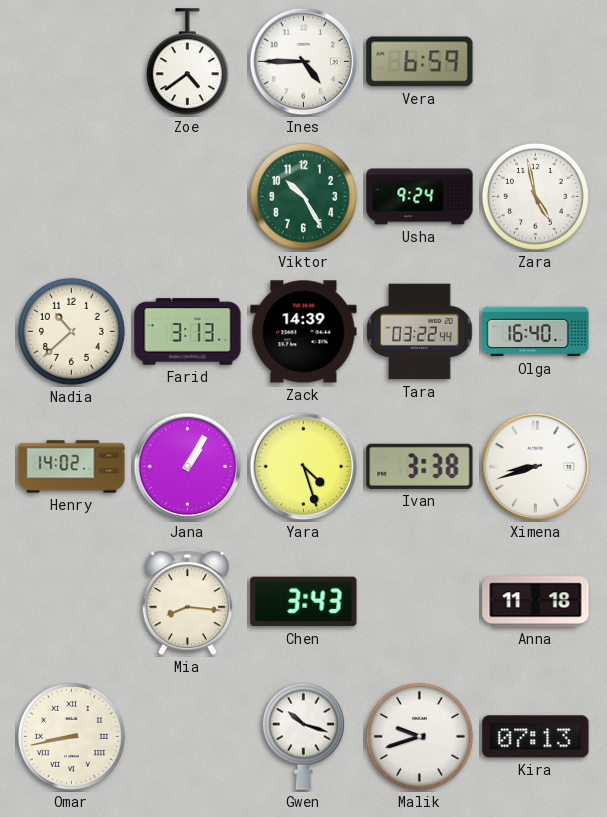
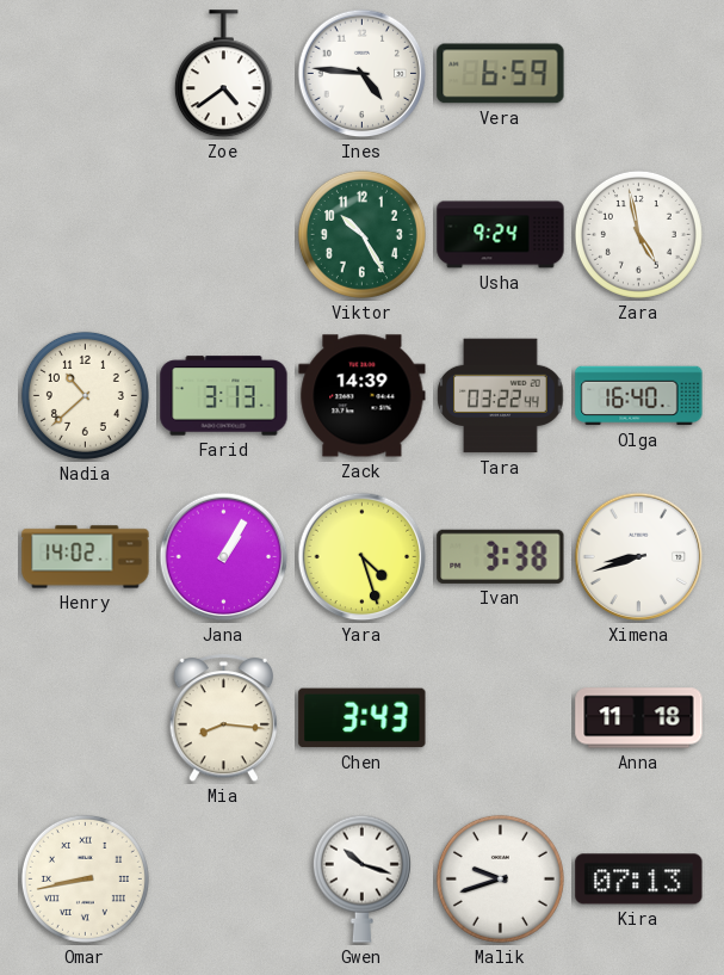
Ines: 4:45 -> 4:46 (363, 74)
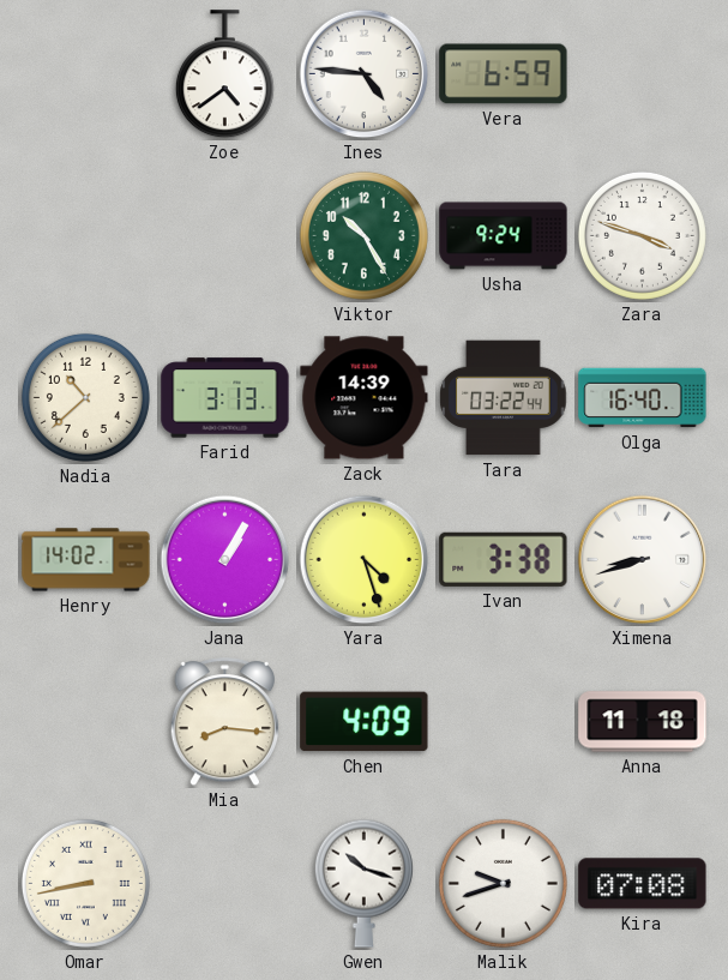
Zara: 4:58 -> 3:48 (642, 235)
Chen: 3:43 -> 4:09 (365, 722)
Kira: 07:13 -> 07:08 (643, 884)
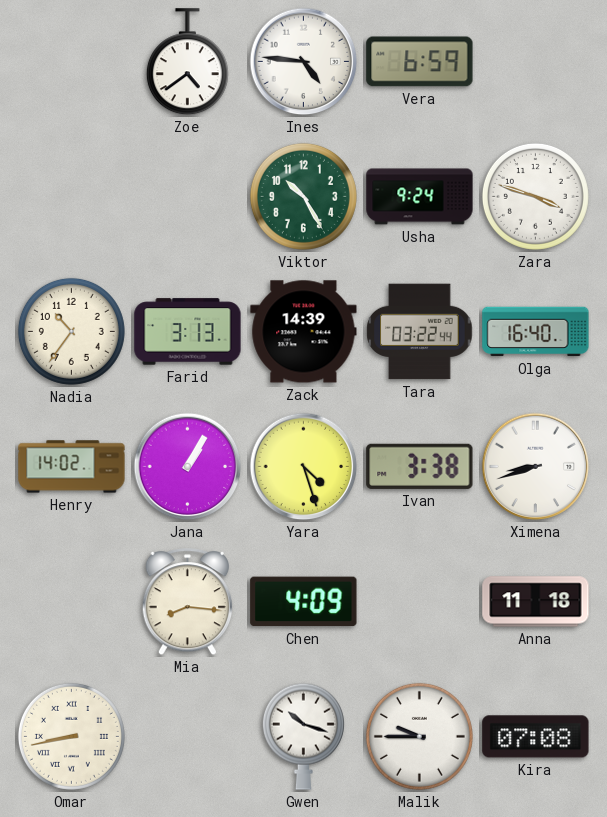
Nadia: 10:38 -> 10:36 (71, 331)
Malik: 9:42 -> 9:45 (419, 736)
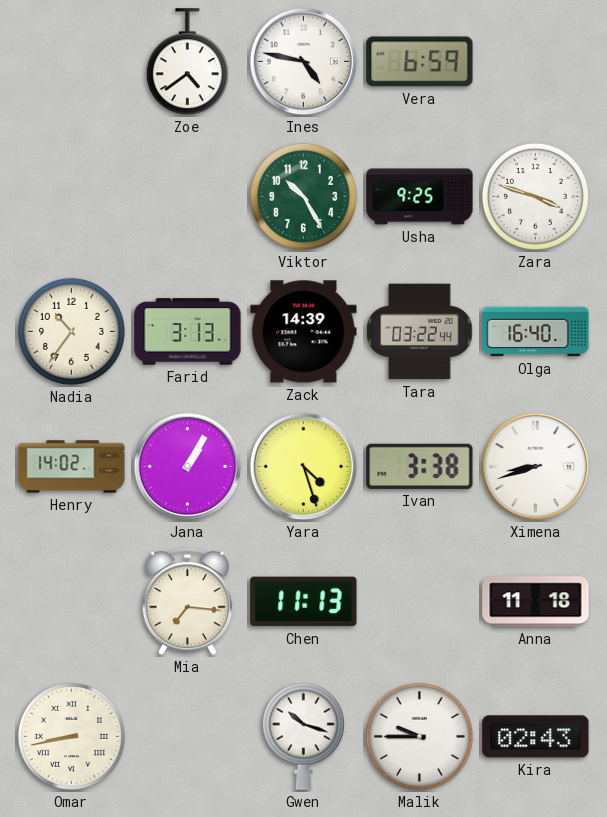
Ines: 4:46 -> 4:47 (304, 62)
Usha: 9:24 -> 9:25 (420, 197)
Mia: 8:16 -> 7:16 (188, 602)
Chen: 4:09 -> 11:13 (304, 602)
Kira: 07:08 -> 02:43 (536, 737)
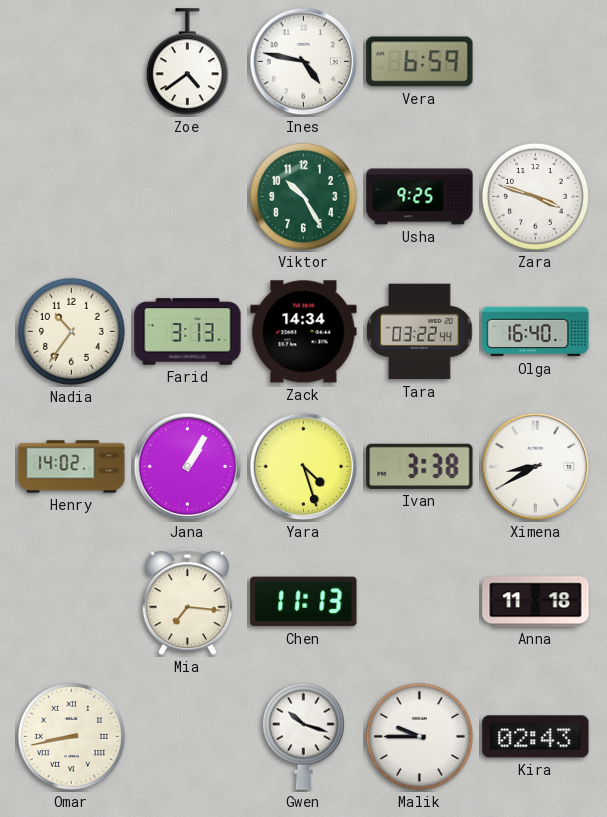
Zack: 14:39 -> 14:34 (304, 332)
Ximena: 8:42 -> 8:40 (536, 467)
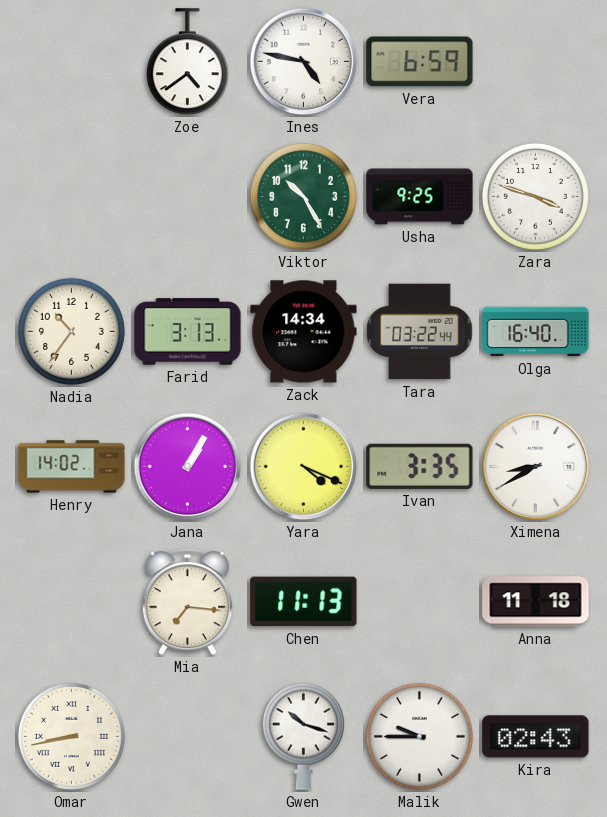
Yara: 4:27 -> 4:19 (304, 467)
Ivan: 3:38 -> 3:35 (420, 466)
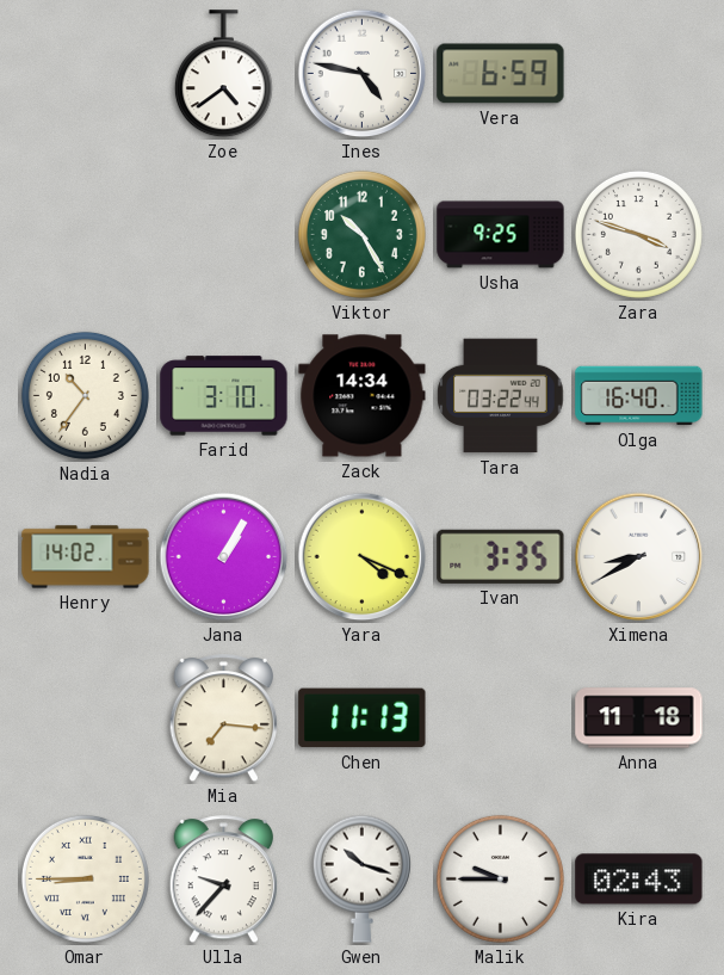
Farid: 3:13 -> 3:10 (224, 396)
Omar: 8:43 -> 8:45 (85, 878)
Ulla: none -> 9:37 (224, 880)
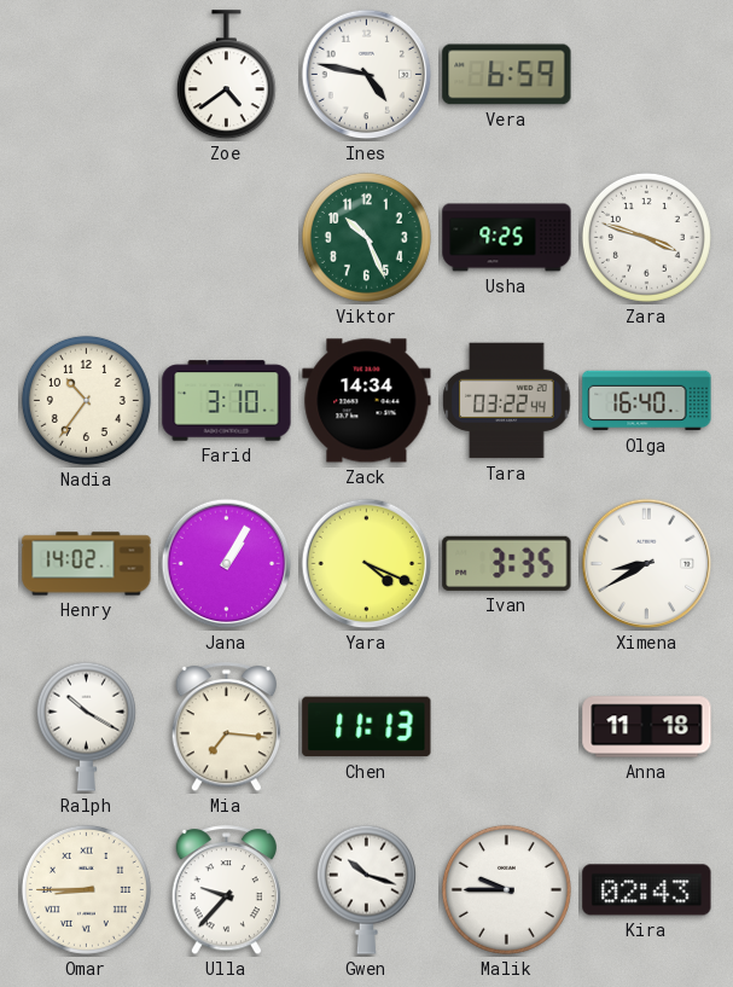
Viktor: 10:25 -> 10:26 (366, 237)
Ralph: none -> 10:20 (86, 726)
